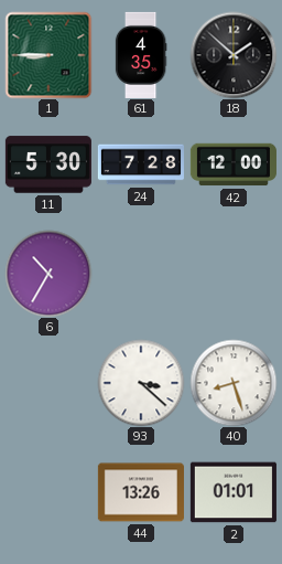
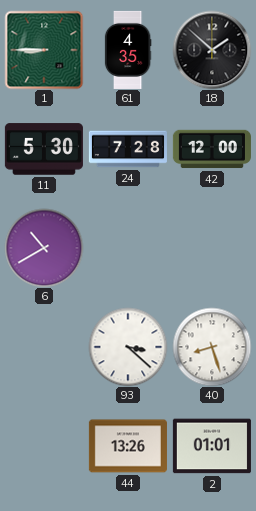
6: 10:35 -> 10:40 (44, 248)
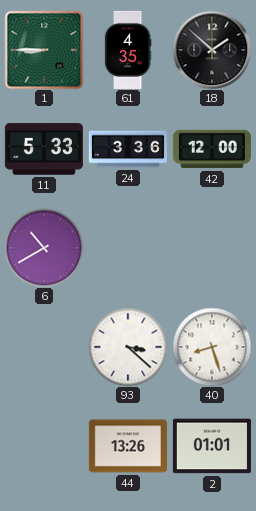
11: 5:30 -> 5:33 (44, 149)
24: 7:28 -> 3:36 (128, 149)
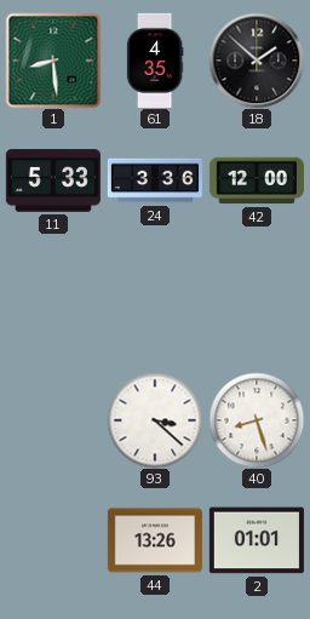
1: 8:45 -> 8:29 (53, 61)
6: 10:40 -> none (44, 248)
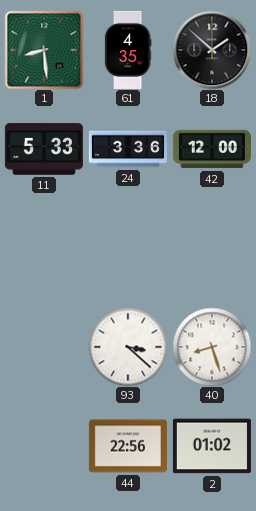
44: 13:26 -> 22:56 (128, 446)
2: 01:01 -> 01:02 (212, 446)
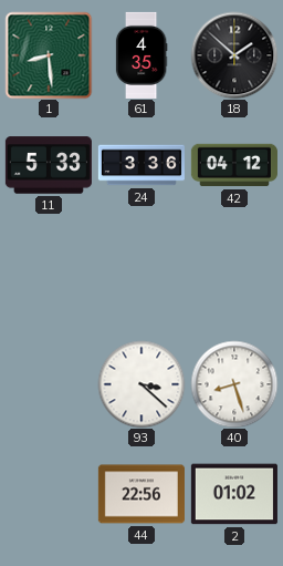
42: 12:00 -> 04:12 (234, 165)
